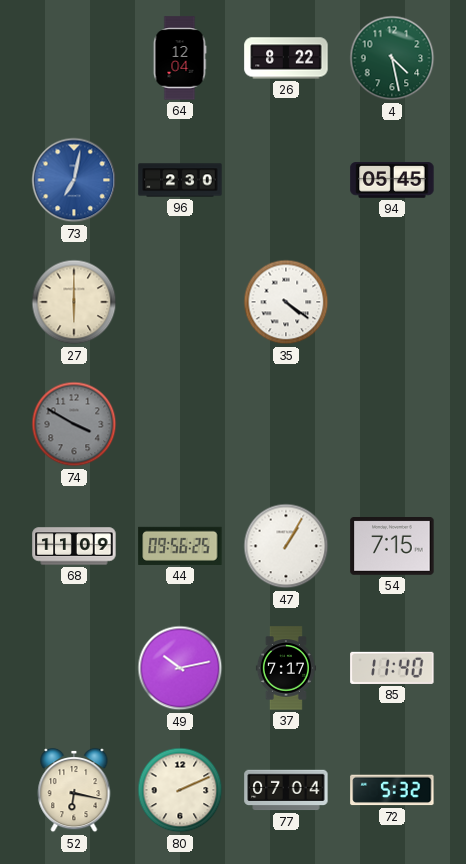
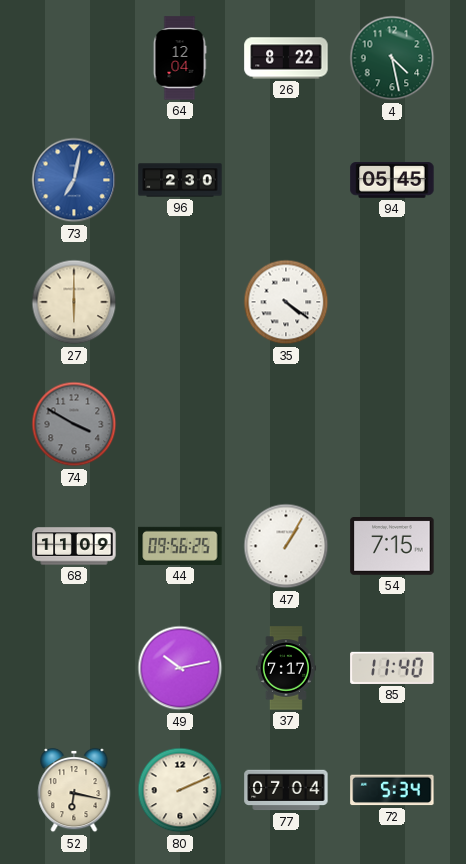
72: 5:32 -> 5:34 (392, 790)
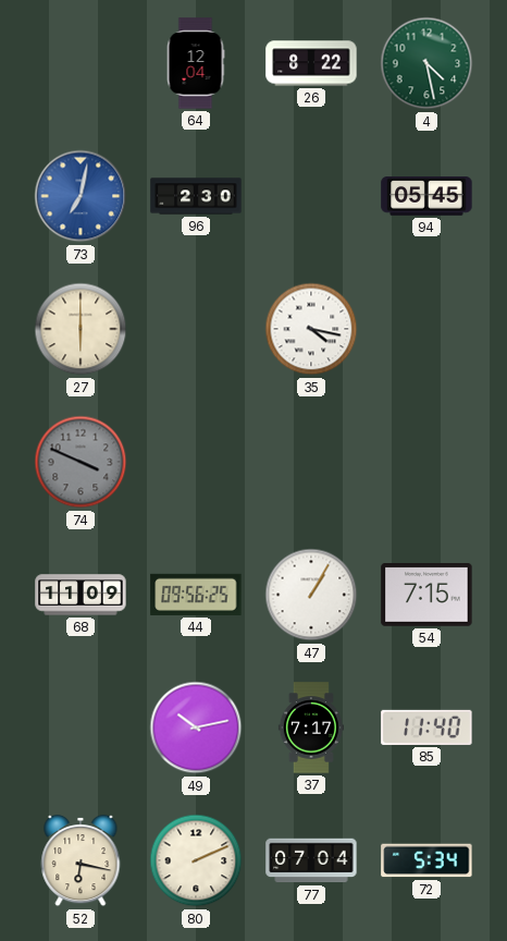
35: 4:21 -> 4:17 (311, 329)
74: 3:50 -> 3:49 (81, 462)
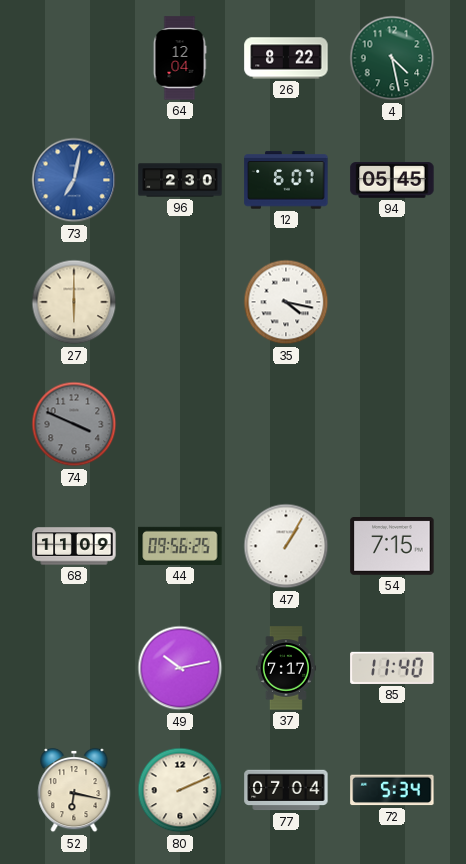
12: none -> 6:07 (286, 180)
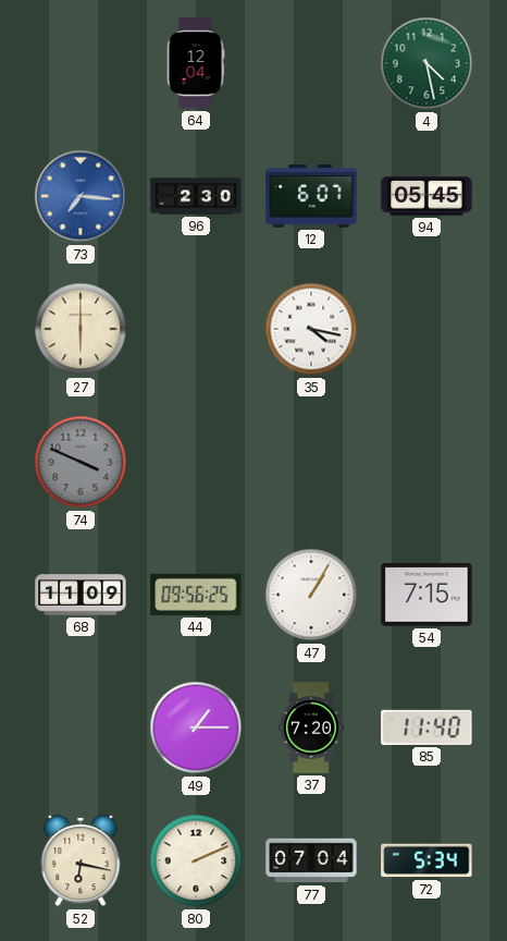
26: 8:22 -> none (286, 58)
73: 7:02 -> 7:16 (81, 196)
49: 10:13 -> 1:15 (196, 728)
37: 7:17 -> 7:20 (311, 728)
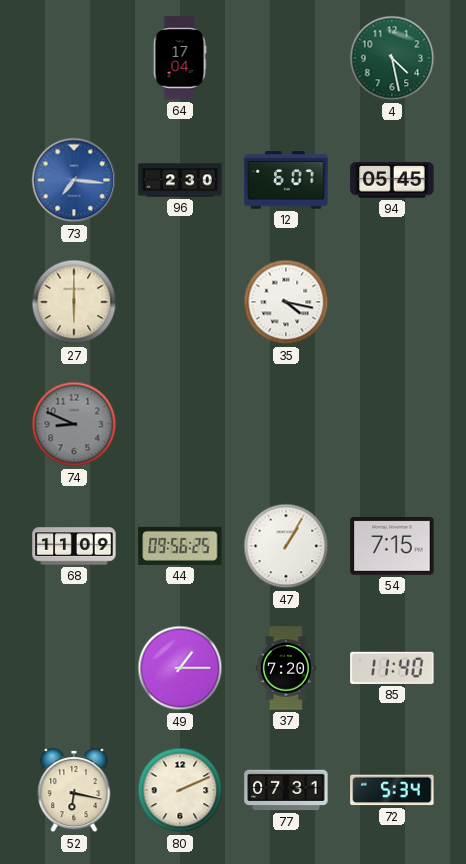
64: 12:04 -> 17:04 (180, 58)
74: 3:49 -> 8:49 (74, 424)
77: 07:04 -> 07:31 (286, 790)
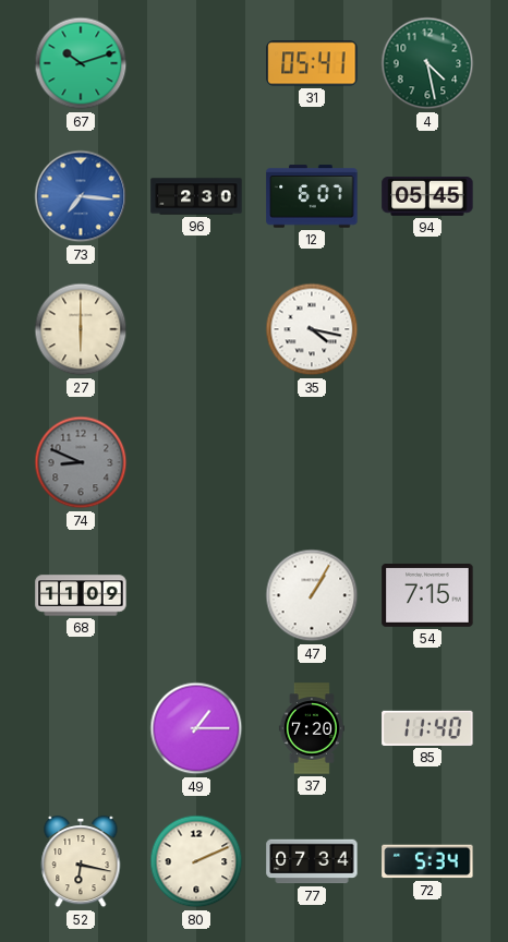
67: none -> 10:12 (81, 63)
64: 17:04 -> none (180, 58)
31: none -> 05:41 (312, 63)
44: 09:56 -> none (180, 546)
77: 07:31 -> 07:34 (312, 861)
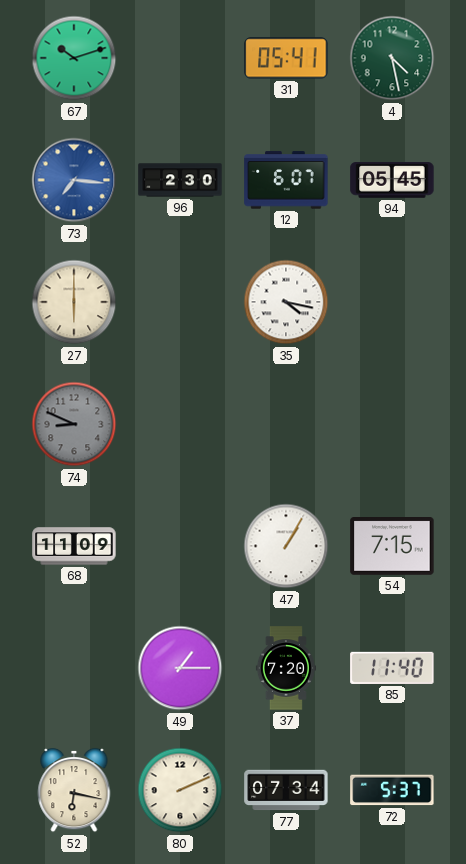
72: 5:34 -> 5:37 (392, 790)
